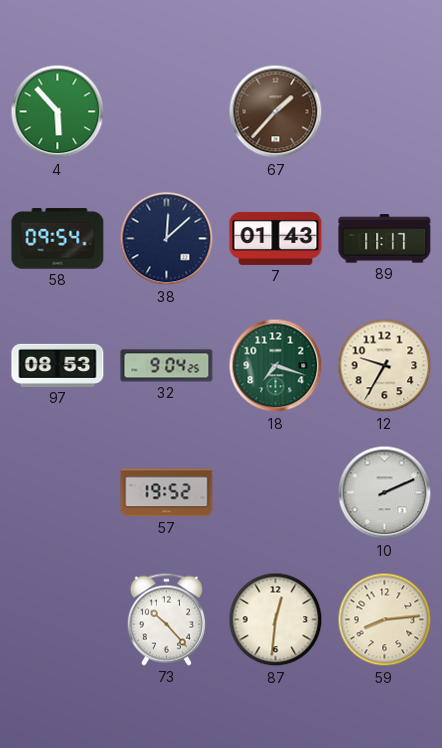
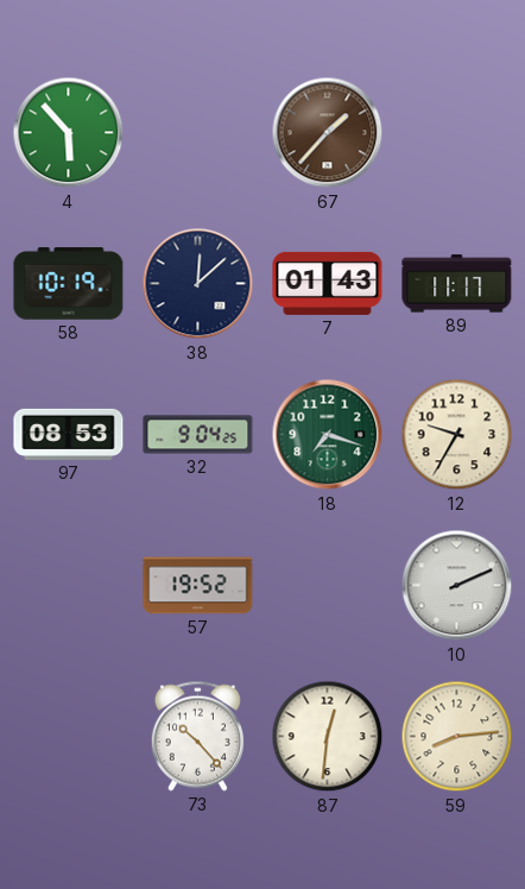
58: 09:54 -> 10:19 (69, 284)
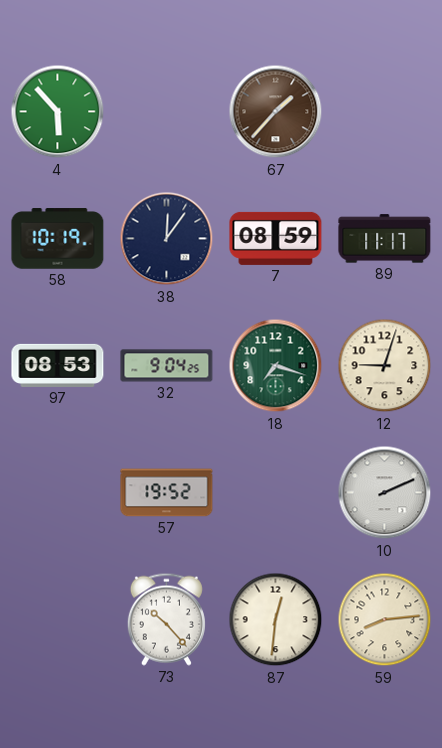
38: 12:08 -> 12:06 (167, 239)
7: 01:43 -> 08:59 (276, 238)
12: 9:35 -> 9:03 (385, 366)
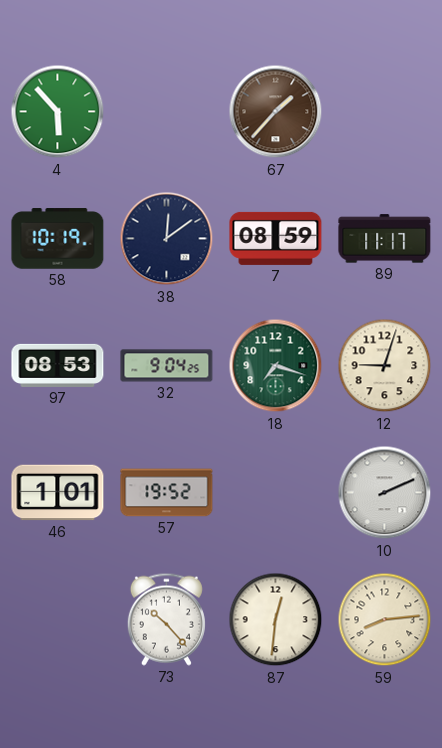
38: 12:06 -> 12:09 (167, 239)
46: none -> 1:01 (58, 493)
